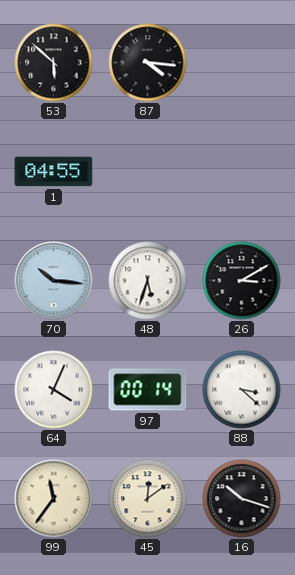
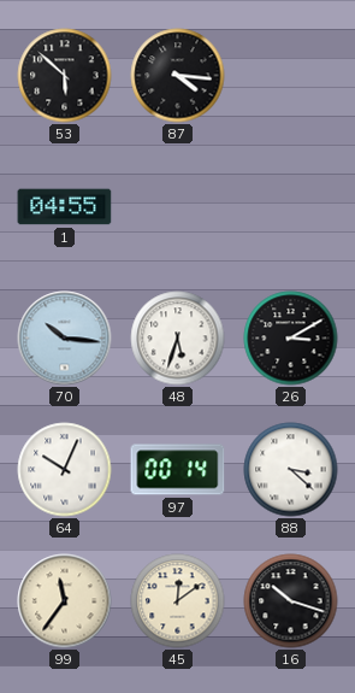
64: 4:04 -> 10:04 (65, 470)
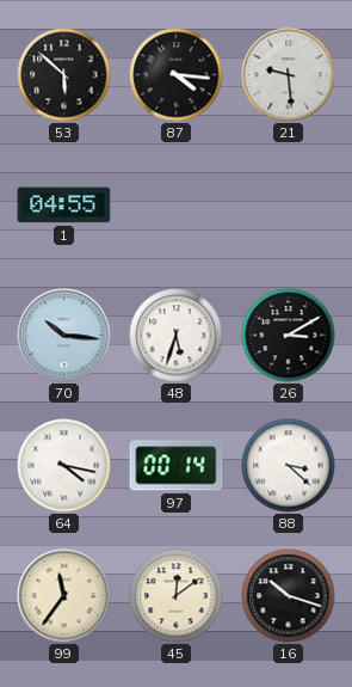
21: none -> 9:29 (289, 75)
64: 10:04 -> 4:17 (64, 466)
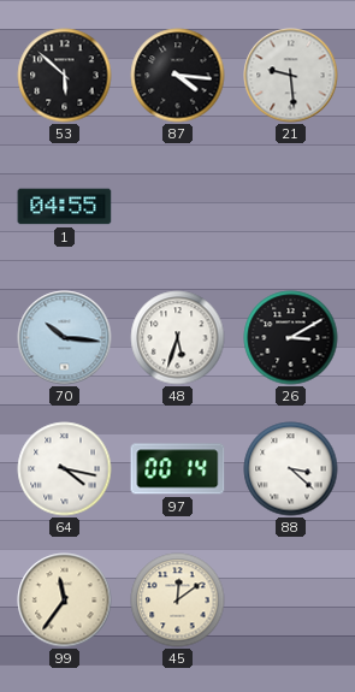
16: 10:18 -> none (289, 596)
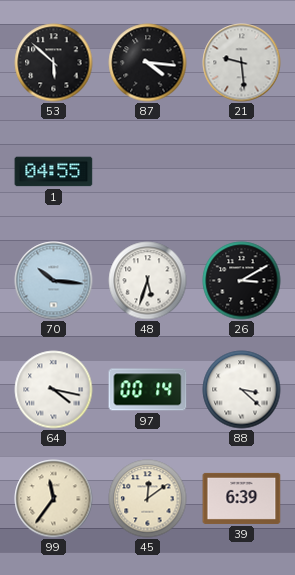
39: none -> 6:39 (242, 498)
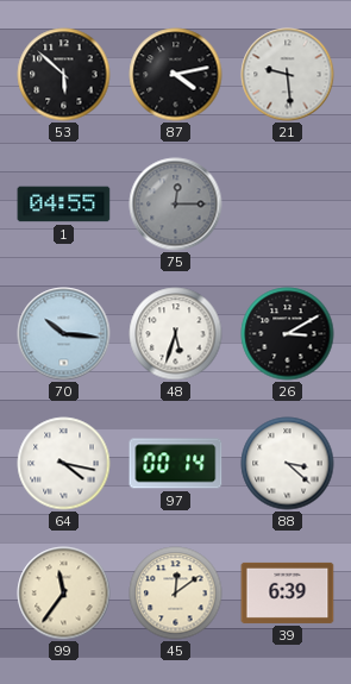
87: 4:16 -> 4:13 (176, 75)
75: none -> 12:15 (176, 205)
